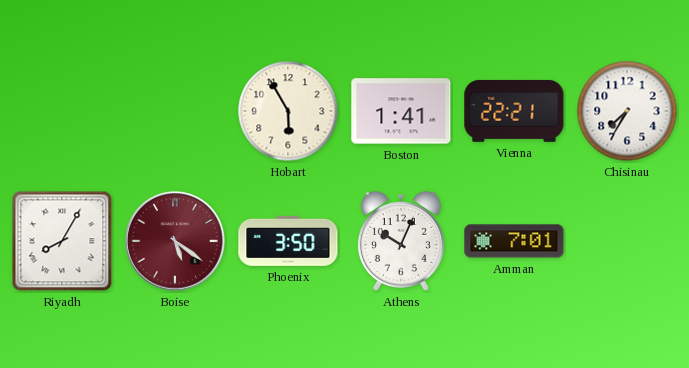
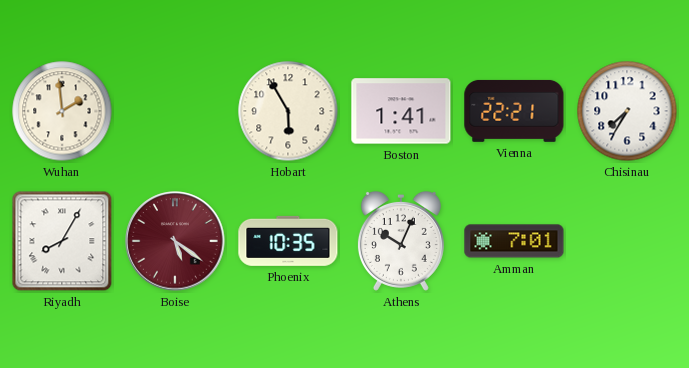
Wuhan: none -> 1:59 (62, 111)
Phoenix: 3:50 -> 10:35 (288, 241)
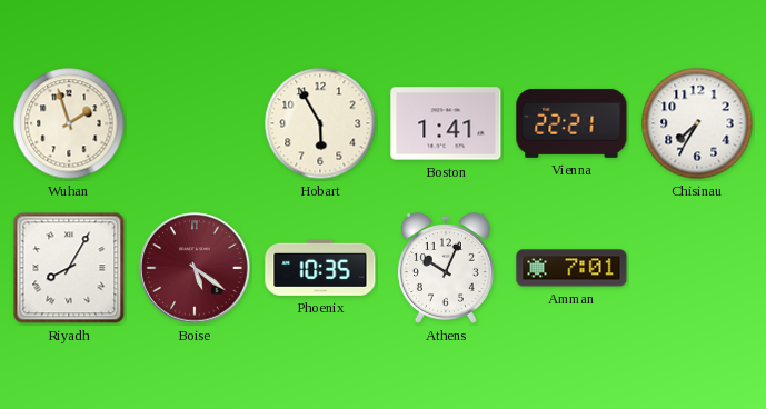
Wuhan: 1:59 -> 1:57 (69, 123)
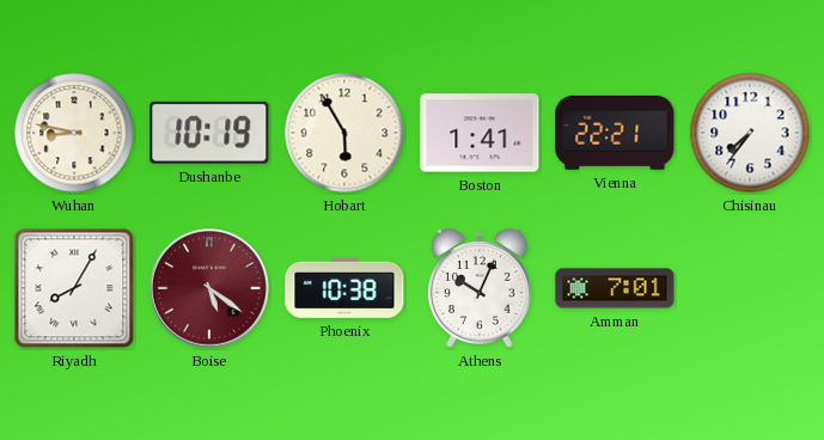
Wuhan: 1:57 -> 8:47 (74, 133)
Dushanbe: none -> 10:19 (209, 133)
Chisinau: 7:35 -> 7:36 (750, 133)
Phoenix: 10:35 -> 10:38 (344, 288)
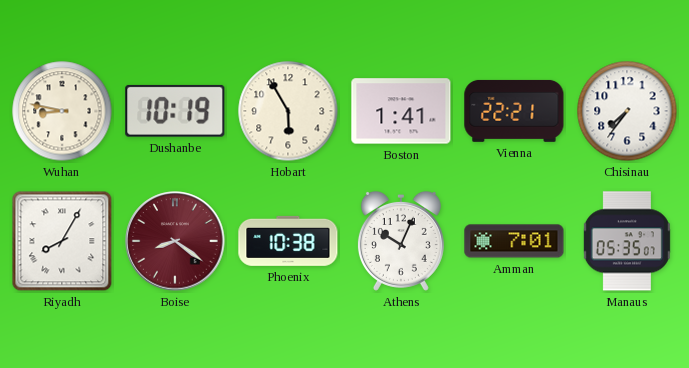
Boise: 5:21 -> 8:21 (175, 241)
Manaus: none -> 05:35 (627, 241)
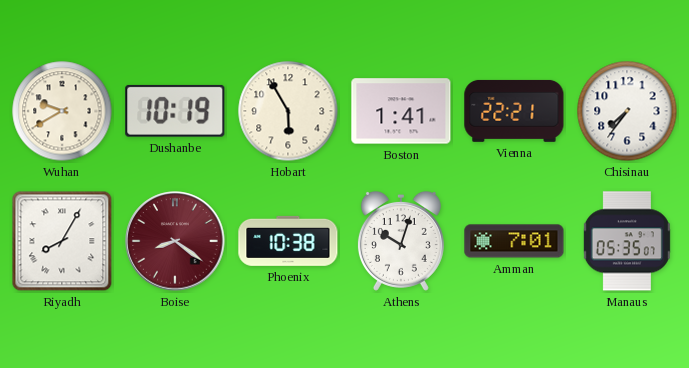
Wuhan: 8:47 -> 9:40 (62, 111)
Athens: 10:04 -> 10:03 (401, 242)
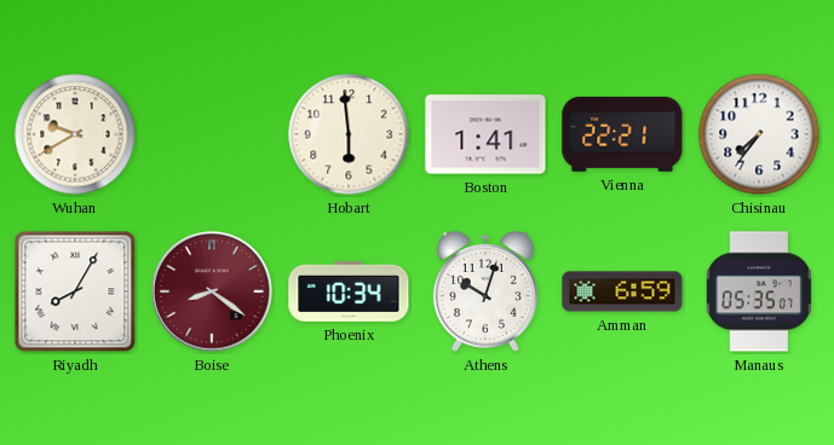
Dushanbe: 10:19 -> none (175, 111)
Hobart: 5:55 -> 5:59 (349, 134)
Phoenix: 10:38 -> 10:34 (349, 291)
Amman: 7:01 -> 6:59 (622, 291)
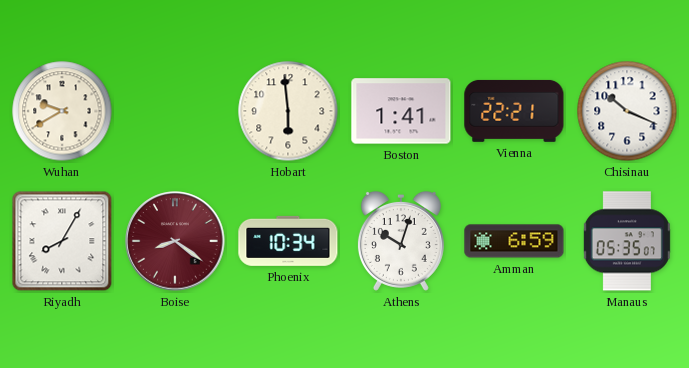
Chisinau: 7:36 -> 10:19 (627, 111)
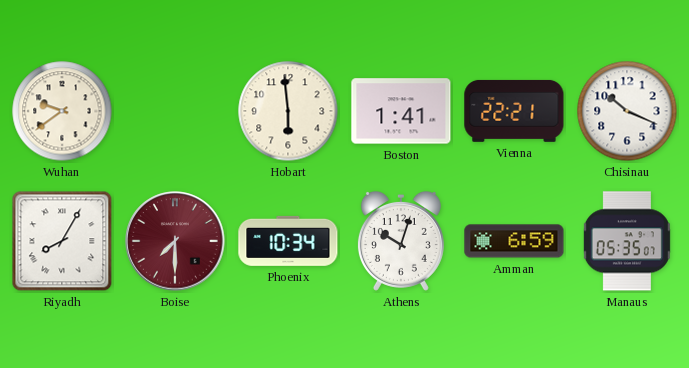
Wuhan: 9:40 -> 9:39 (62, 111)
Boise: 8:21 -> 7:30 (175, 241)
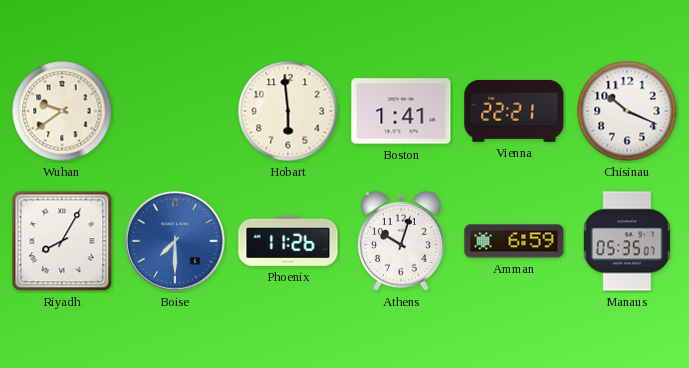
Boise dial: burgundy -> blue (175, 241)
Phoenix: 10:34 -> 11:26 (288, 241)
